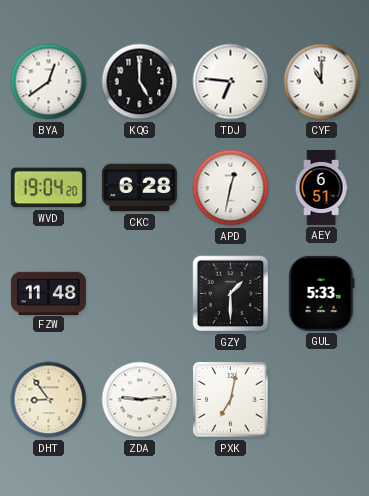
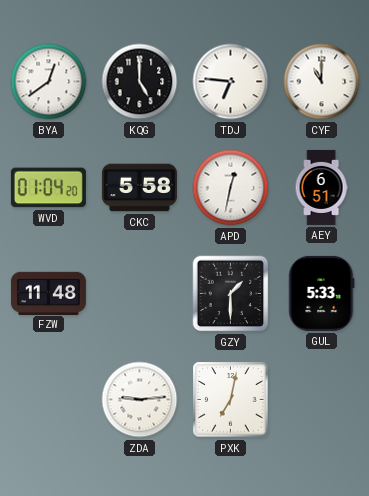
WVD: 19:04 -> 01:04 (48, 188)
CKC: 6:28 -> 5:58 (139, 188)
DHT: 8:54 -> none (49, 400)
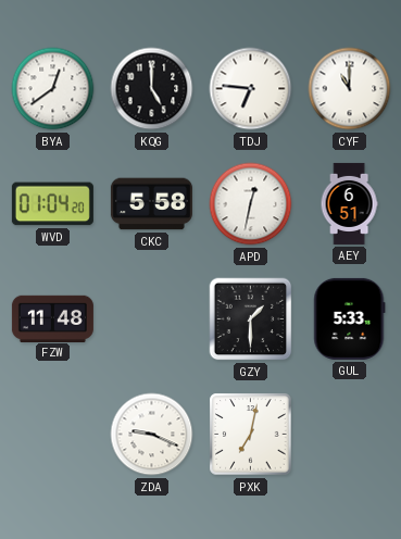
ZDA: 9:14 -> 9:19 (152, 435)
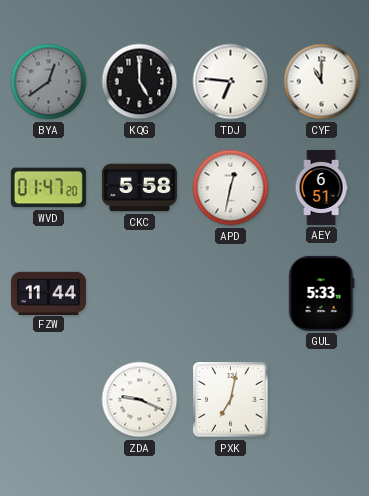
BYA dial: white -> grey (49, 82)
WVD: 01:04 -> 01:47 (48, 188)
FZW: 11:48 -> 11:44 (48, 293)
GZY: 1:30 -> none (251, 319)
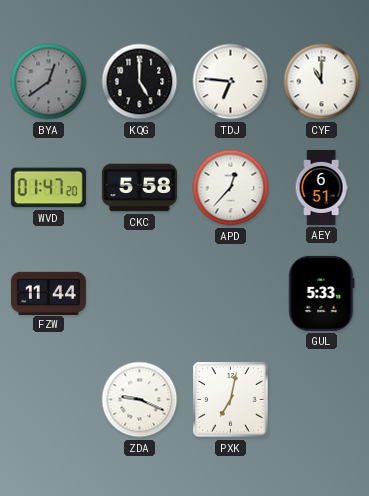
APD: 12:32 -> 12:37 (231, 188)
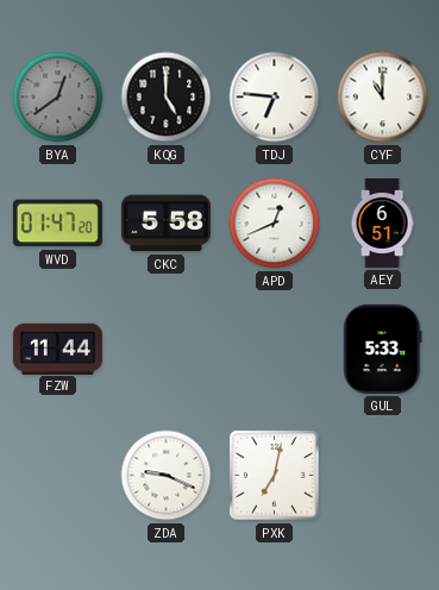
APD: 12:37 -> 12:41 (275, 224)
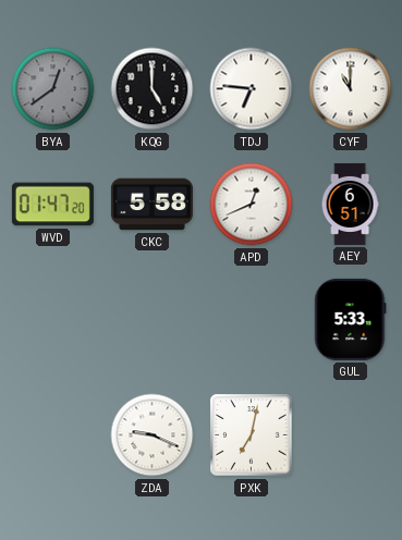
FZW: 11:44 -> none (57, 349)
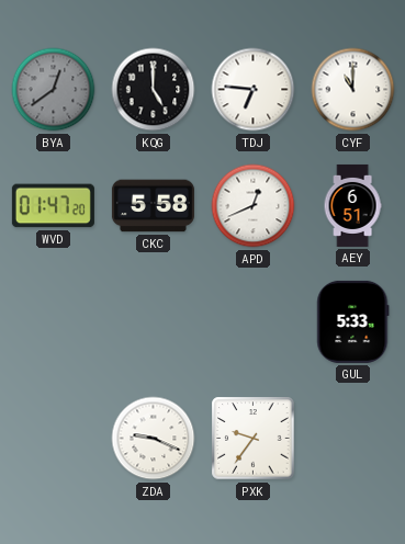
PXK: 7:02 -> 9:36 (254, 439)
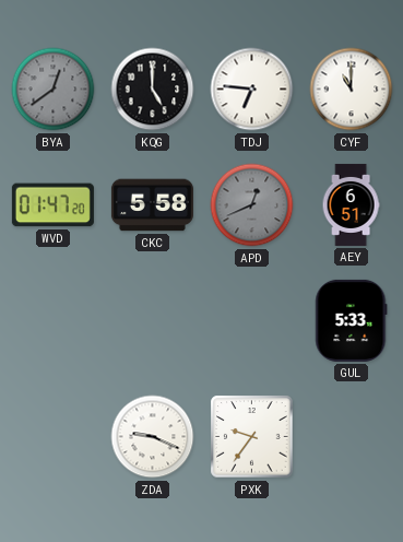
APD dial: white -> grey (252, 205)
